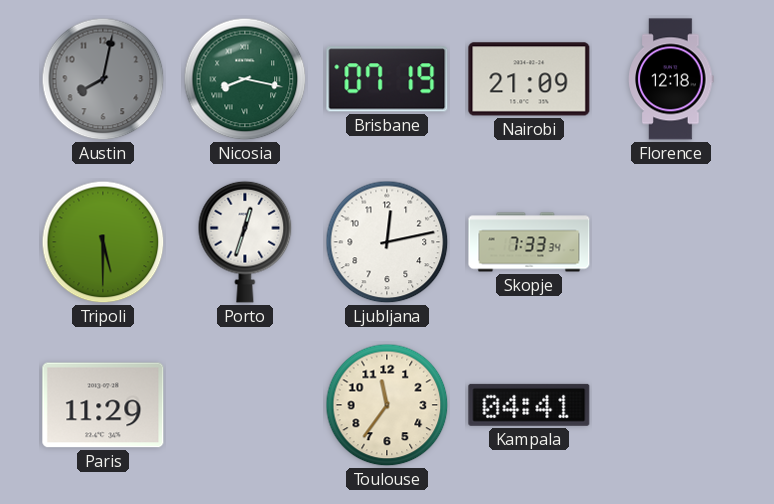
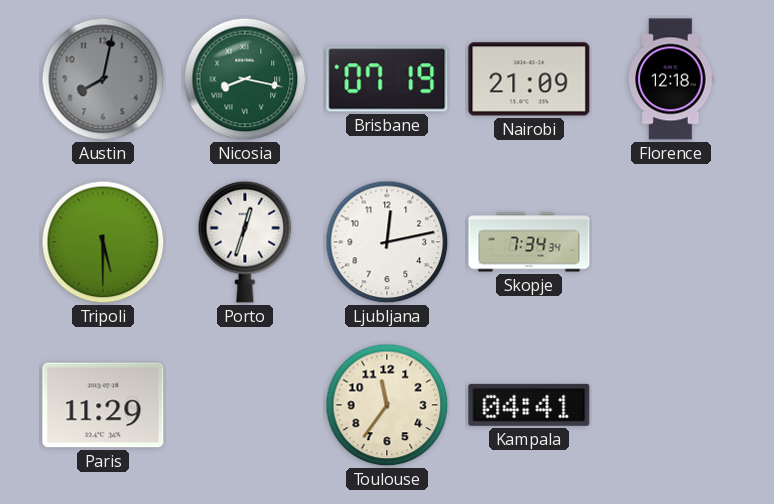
Skopje: 7:33 -> 7:34 (529, 242)
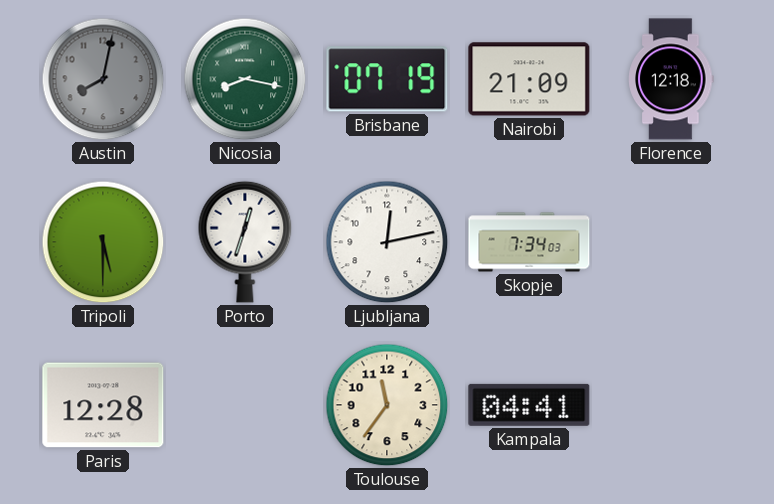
Skopje: 7:34:34 -> 7:34:03 (529, 242)
Paris: 11:29 -> 12:28 (103, 405)
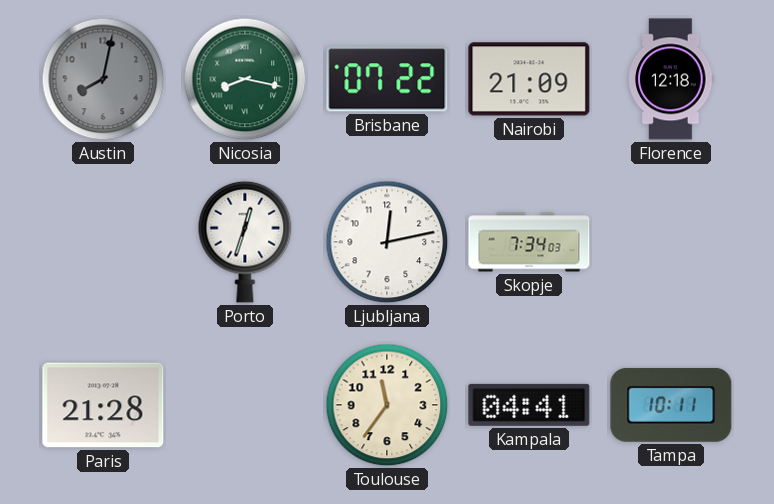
Brisbane: 07:19 -> 07:22 (387, 79)
Tripoli: 5:30 -> none (103, 242)
Paris: 12:28 -> 21:28 (103, 405)
Tampa: none -> 10:11 (671, 405)
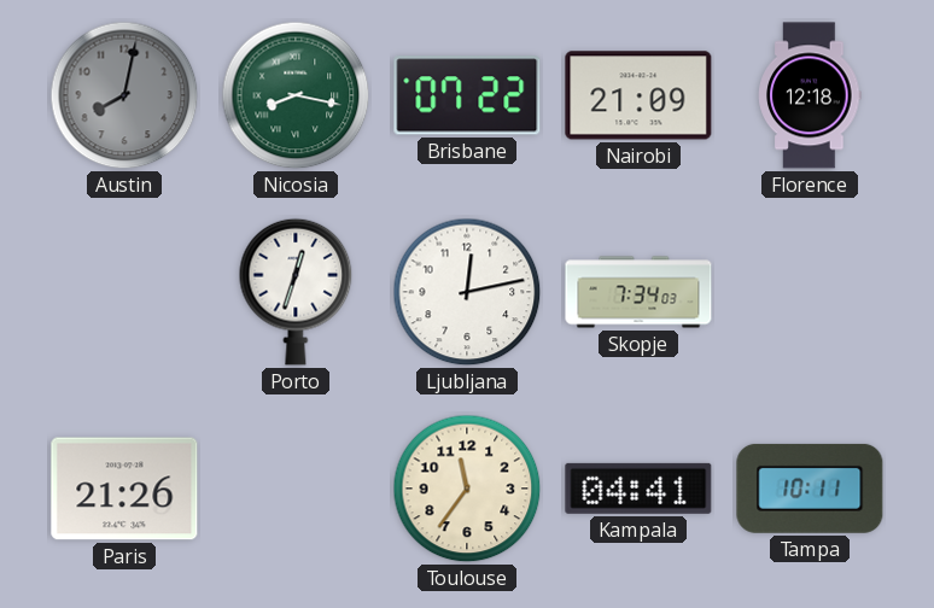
Paris: 21:28 -> 21:26 (124, 489)
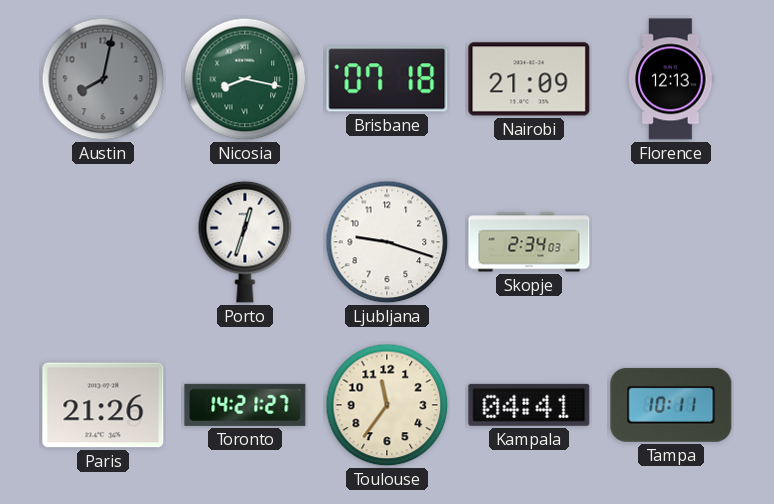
Brisbane: 07:22 -> 07:18 (387, 79)
Florence: 12:18 -> 12:13 (671, 79)
Ljubljana: 12:13 -> 9:18 (387, 242)
Skopje: 7:34 -> 2:34 (529, 242)
Toronto: none -> 14:21 (245, 405)
